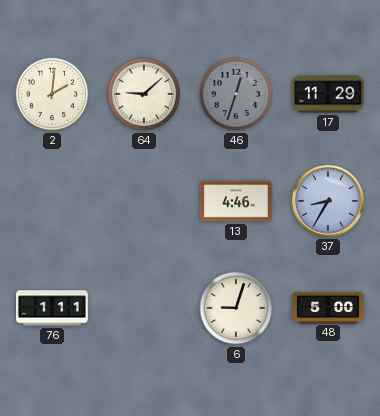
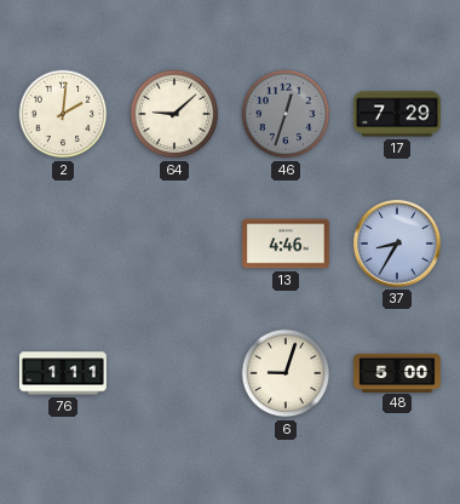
17: 11:29 -> 7:29 (398, 114)
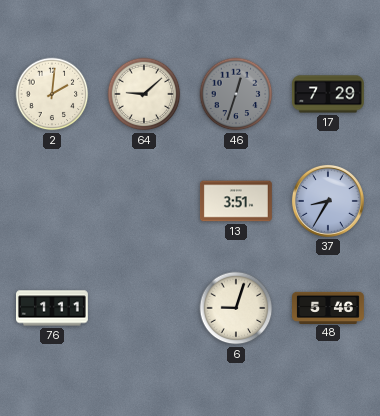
13: 4:46 -> 3:51 (236, 201)
48: 5:00 -> 5:46 (329, 307)
